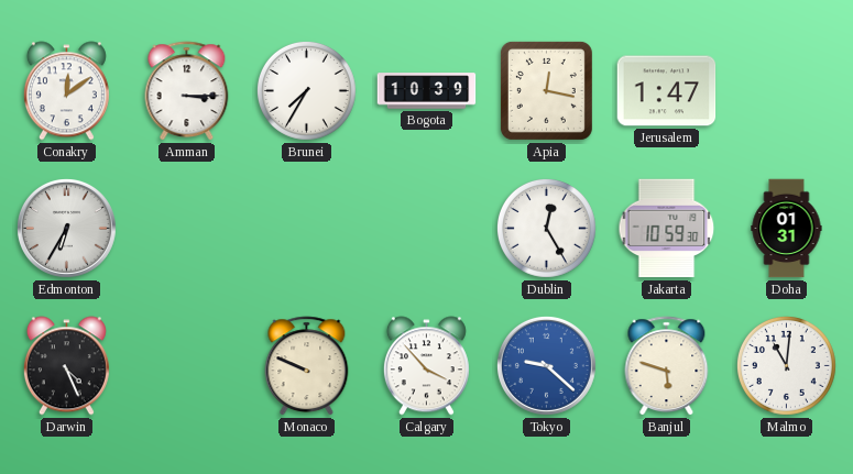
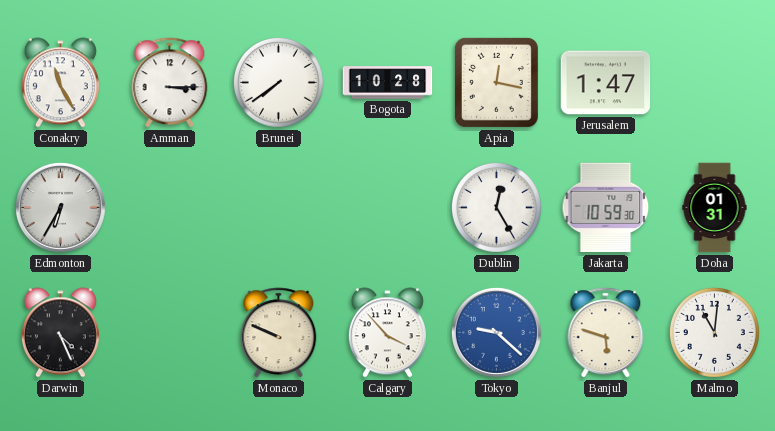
Conakry: 12:09 -> 11:25 (60, 83)
Brunei: 7:35 -> 7:39 (278, 82)
Bogota: 10:39 -> 10:28 (388, 83)
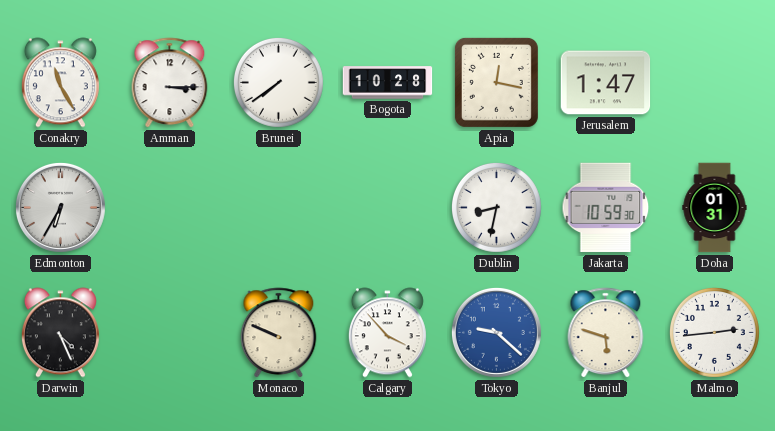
Dublin: 12:25 -> 8:32 (496, 207)
Malmo: 11:01 -> 2:44 (714, 332)
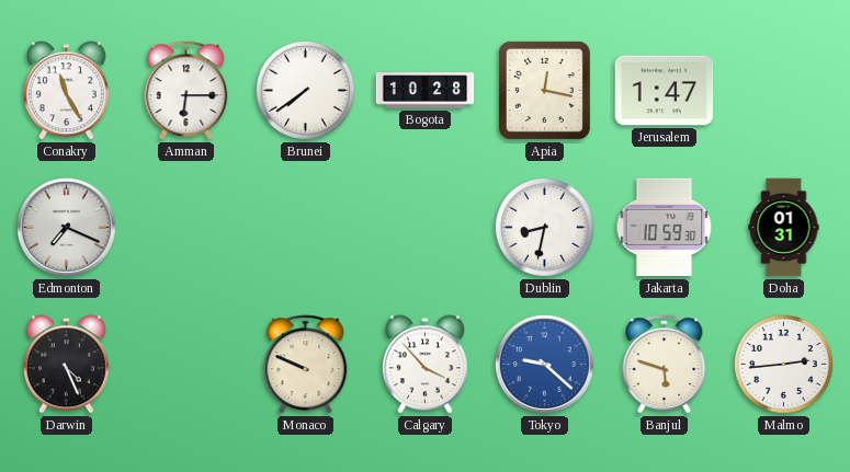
Amman: 3:15 -> 6:15 (186, 91)
Edmonton: 6:35 -> 7:19 (66, 227)
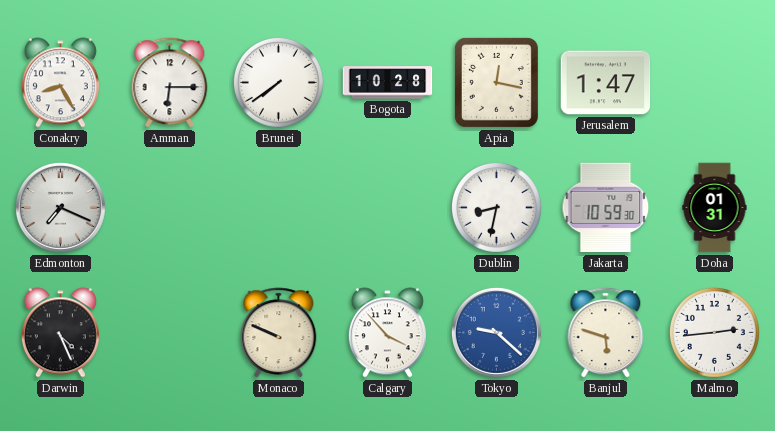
Conakry: 11:25 -> 8:25 (60, 83)
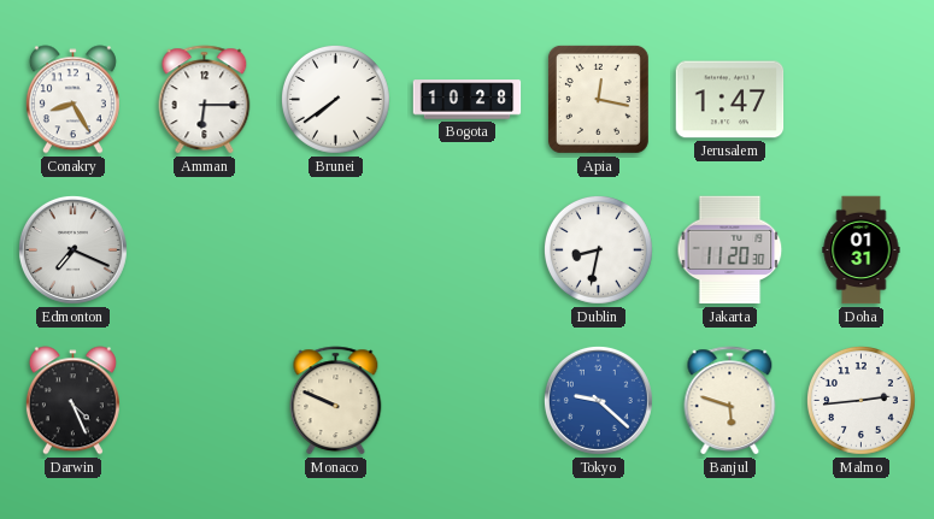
Jakarta: 10:59 -> 11:20 (730, 250)
Calgary: 3:53 -> none (387, 333)
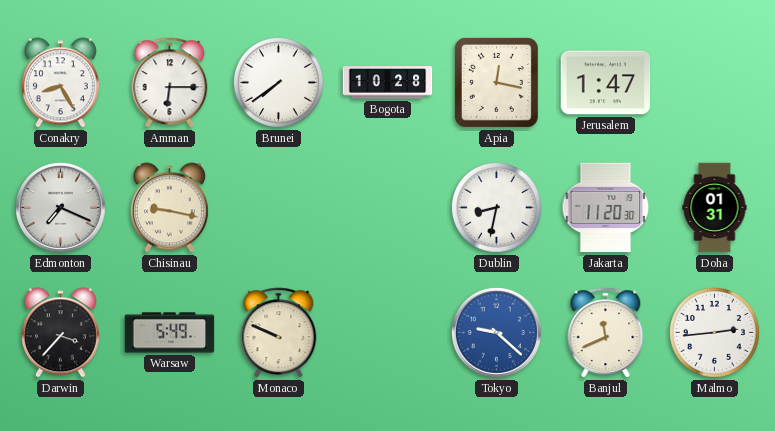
Chisinau: none -> 9:17 (169, 208)
Darwin: 4:26 -> 3:37 (60, 333)
Warsaw: none -> 5:49 (170, 333)
Banjul: 5:48 -> 11:41 (606, 333)
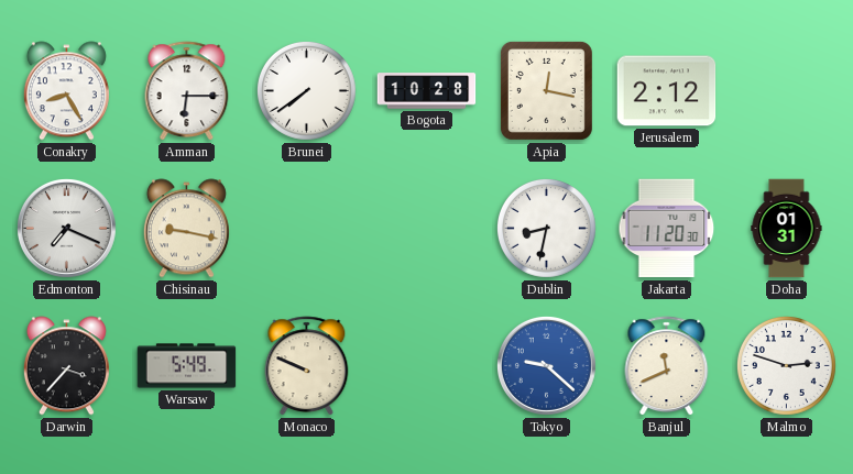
Jerusalem: 1:47 -> 2:12 (667, 91)
Malmo: 2:44 -> 2:48 (786, 365)
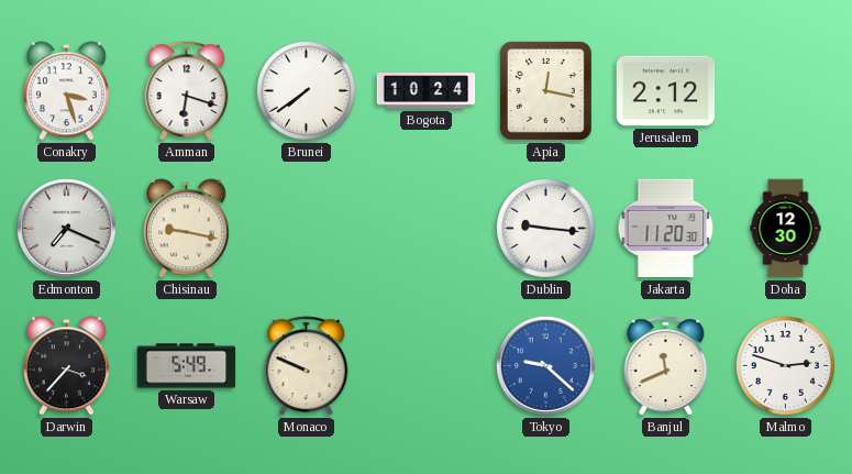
Conakry: 8:25 -> 3:27 (66, 91)
Amman: 6:15 -> 6:18 (187, 91)
Bogota: 10:28 -> 10:24 (427, 91)
Dublin: 8:32 -> 9:16 (545, 228)
Doha: 01:31 -> 12:30 (786, 229)
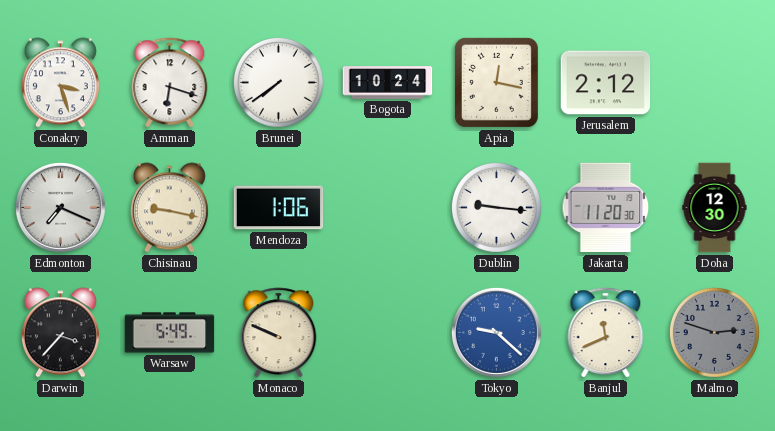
Mendoza: none -> 1:06 (279, 208)
Malmo dial: white -> grey (714, 332)
